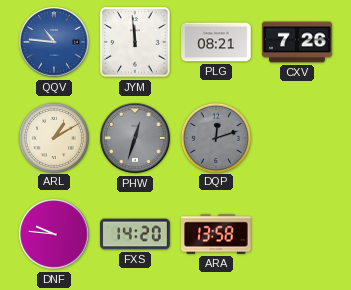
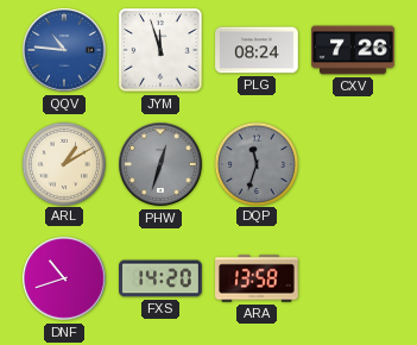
JYM: 11:59 -> 11:57 (160, 50)
PLG: 08:21 -> 08:24 (257, 50)
DQP: 12:12 -> 11:33 (255, 163)
DNF: 9:46 -> 10:42 (64, 278)
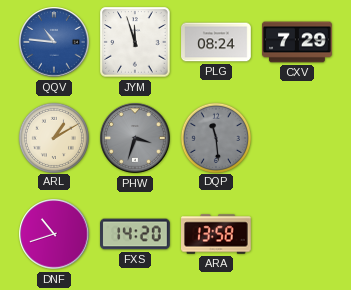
CXV: 7:26 -> 7:29 (297, 42)
PHW: 12:33 -> 3:33 (135, 138)
DQP: 11:33 -> 11:29 (215, 137)
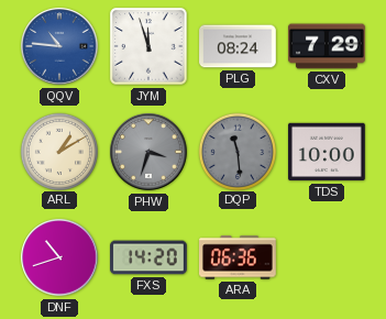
TDS: none -> 10:00 (328, 152)
ARA: 13:58 -> 06:36 (239, 257)
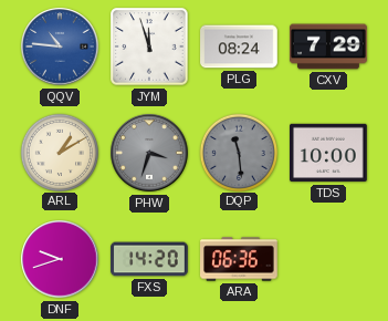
DNF: 10:42 -> 9:42 (60, 259)
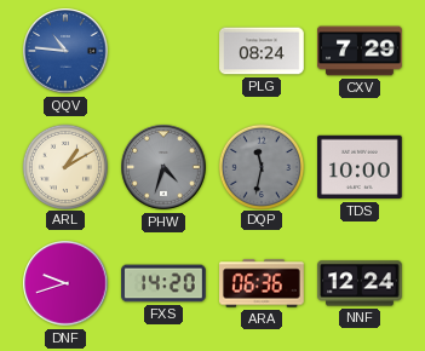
JYM: 11:57 -> none (149, 46)
PHW: 3:33 -> 4:33 (163, 167)
DQP: 11:29 -> 11:32 (260, 166)
NNF: none -> 12:24 (360, 283)
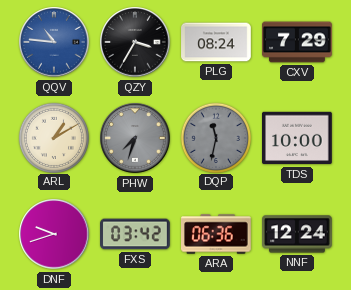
QZY: none -> 3:35 (135, 42)
PHW: 4:33 -> 7:33 (135, 138)
FXS: 14:20 -> 03:42 (135, 234)
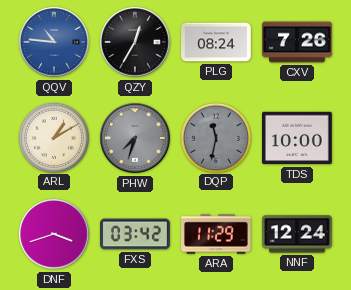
QZY: 3:35 -> 12:35 (135, 42)
CXV: 7:29 -> 7:26 (297, 42)
DNF: 9:42 -> 3:42 (54, 234)
ARA: 06:36 -> 11:29 (217, 234)
